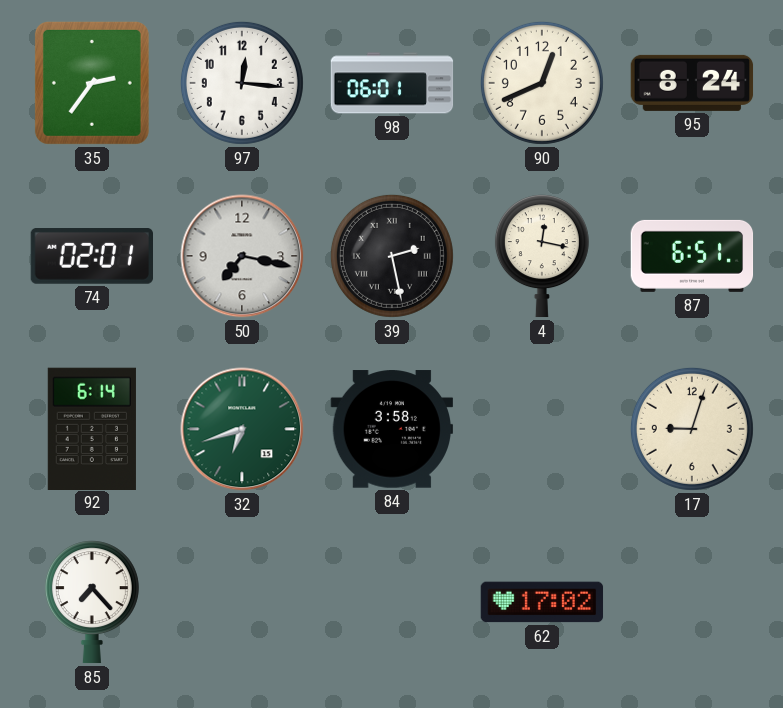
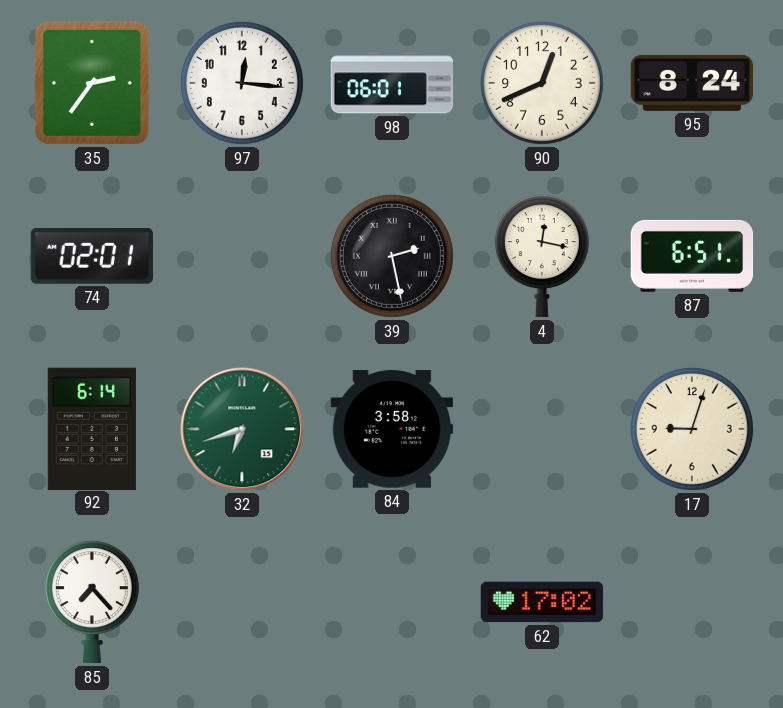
50: 7:17 -> none (242, 256)
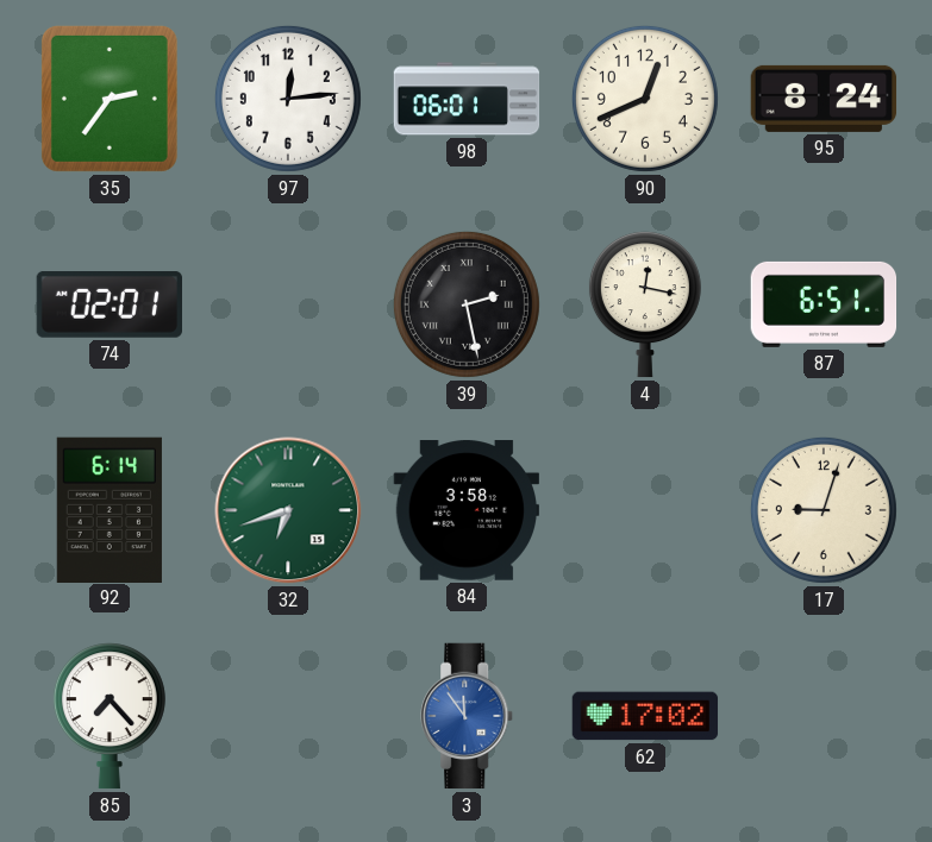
97: 12:16 -> 12:14 (288, 99)
3: none -> 11:54 (468, 716)
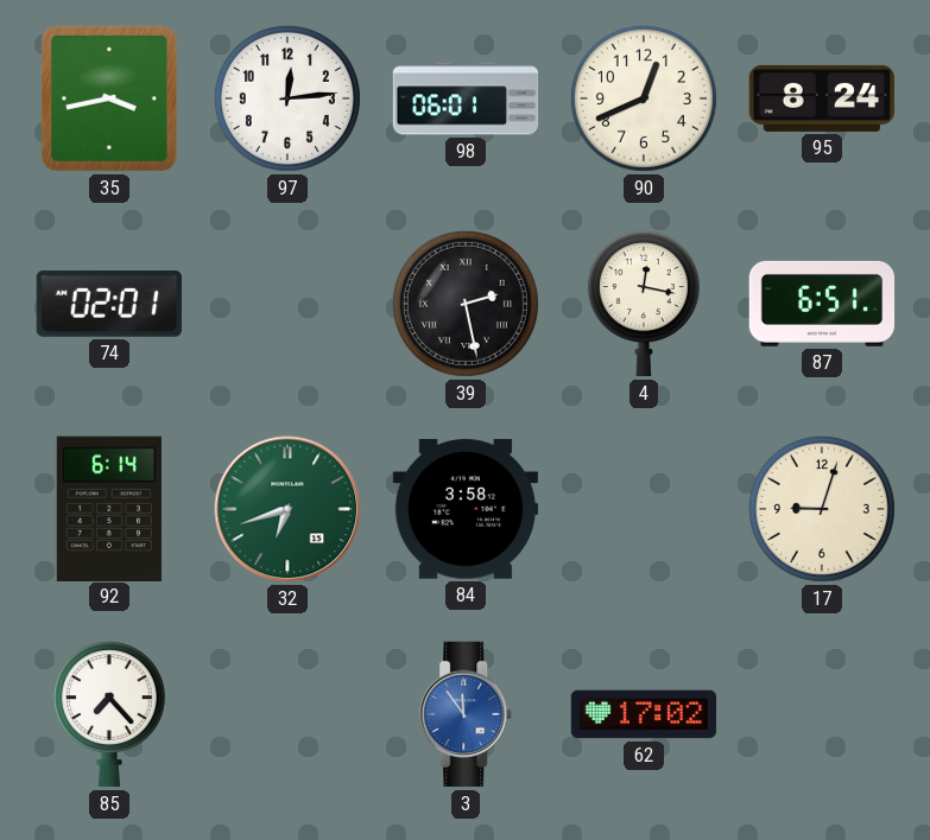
35: 2:36 -> 3:43 (109, 98)
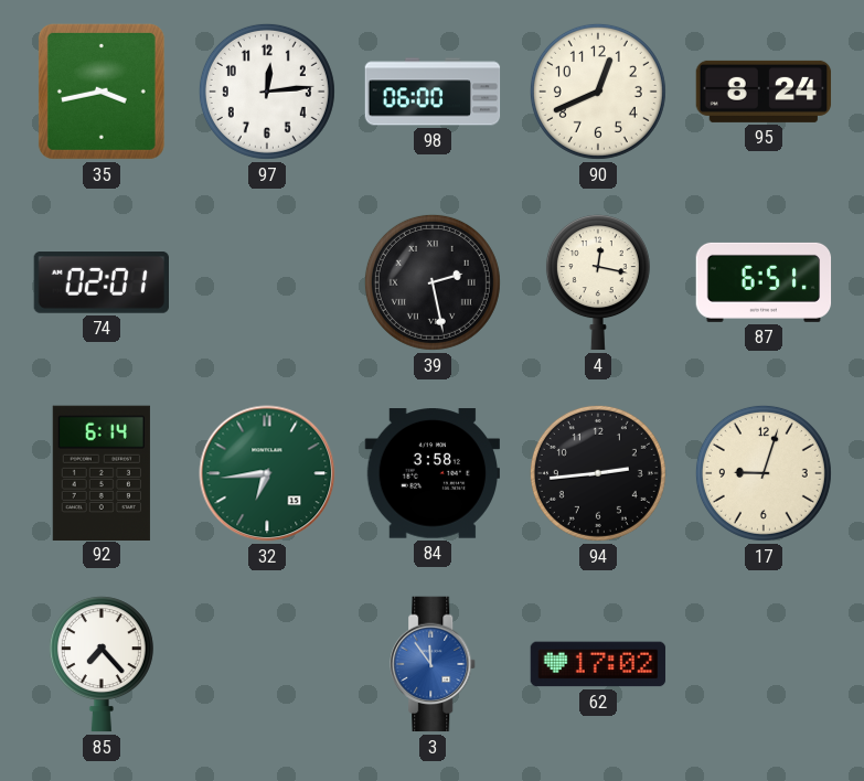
98: 06:01 -> 06:00 (433, 92)
32: 6:42 -> 6:44 (267, 473)
94: none -> 2:44 (598, 473)
